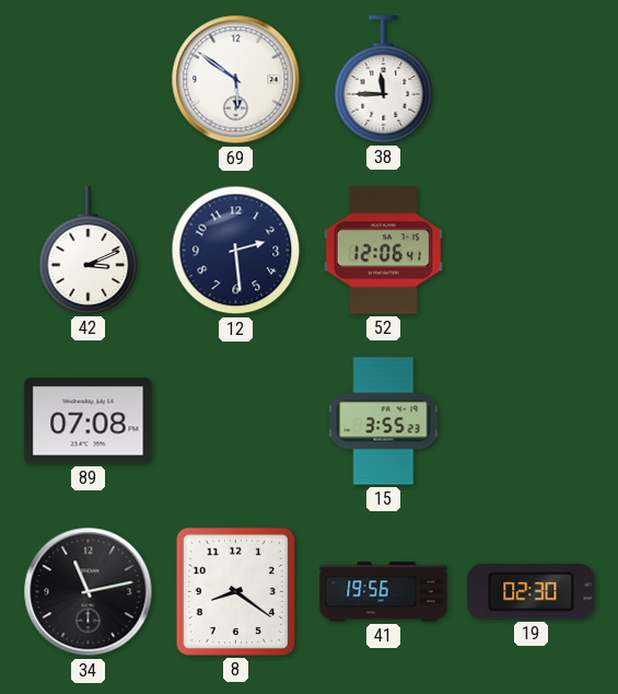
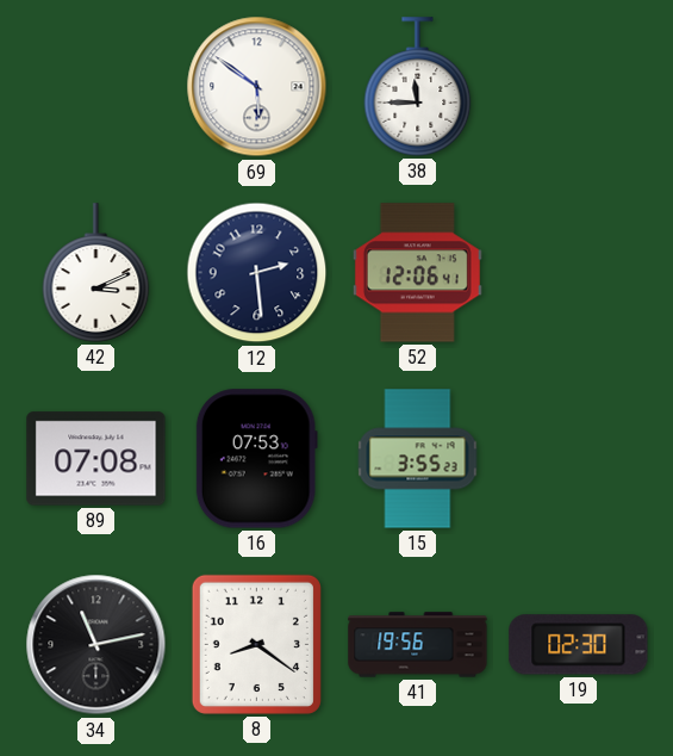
16: none -> 07:53 (256, 459)
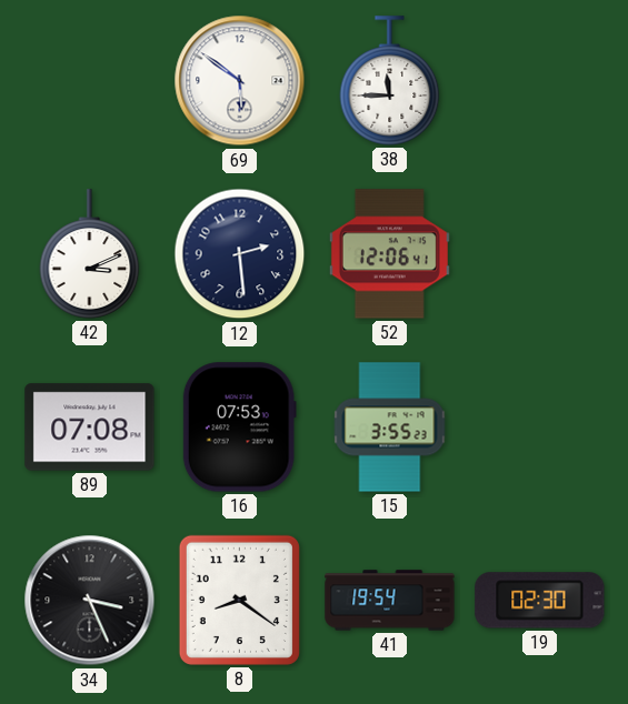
34: 11:13 -> 3:26 (90, 601)
41: 19:56 -> 19:54 (390, 601)
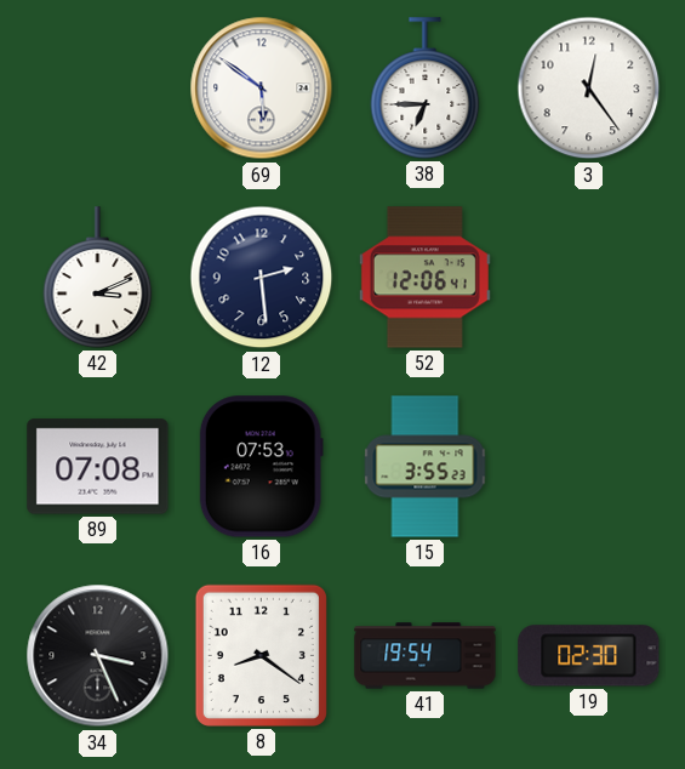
38: 11:45 -> 6:45 (426, 89)
3: none -> 12:24 (589, 89)
